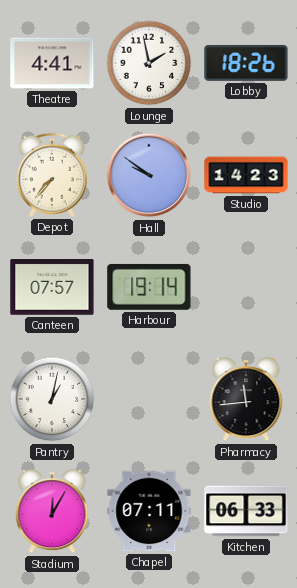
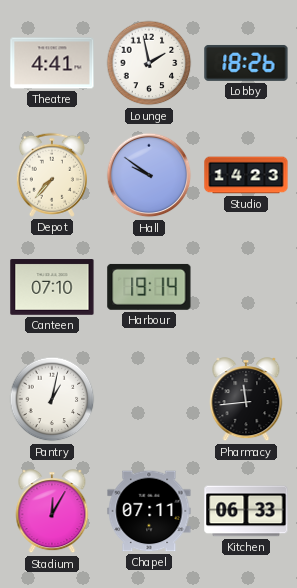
Canteen: 07:57 -> 07:10 (52, 287)
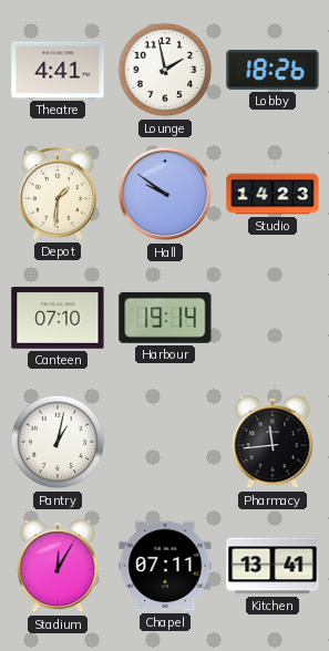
Depot: 7:37 -> 1:31 (58, 194)
Kitchen: 06:33 -> 13:41 (273, 566)
